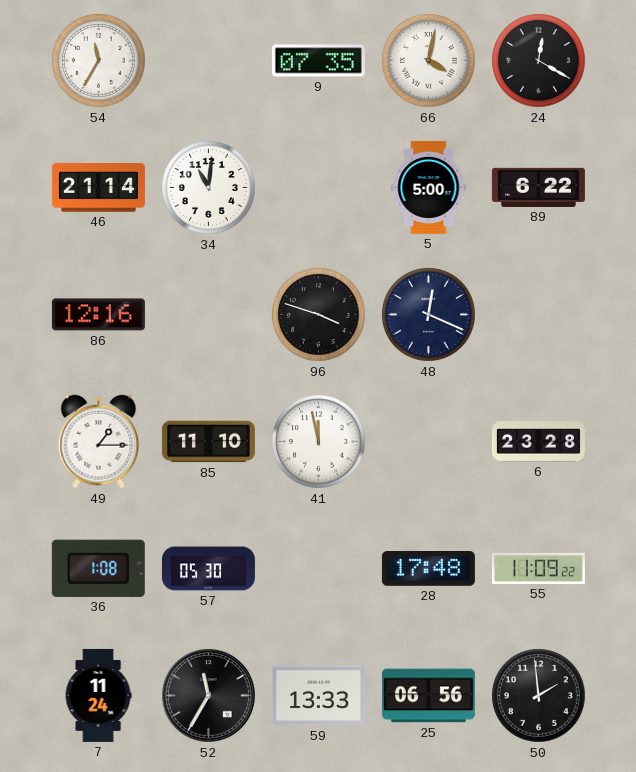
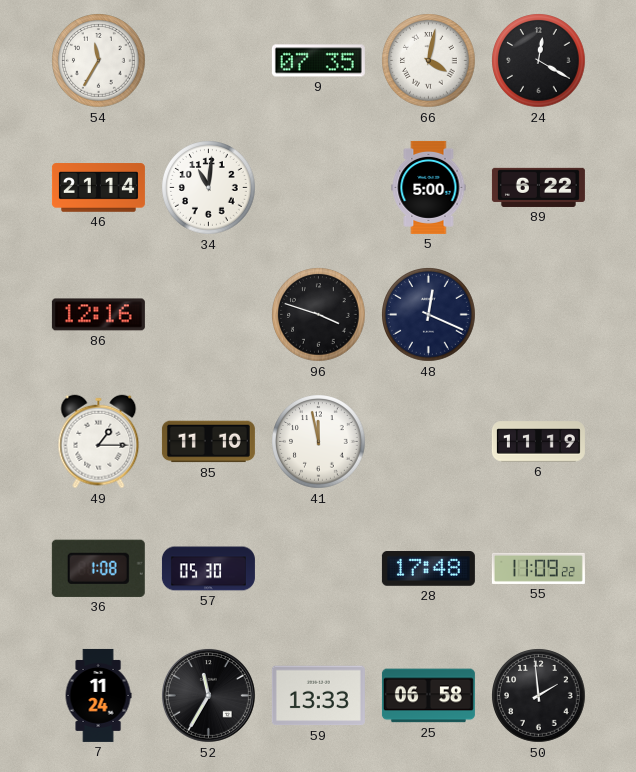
6: 23:28 -> 11:19 (538, 442)
25: 06:56 -> 06:58 (428, 696)
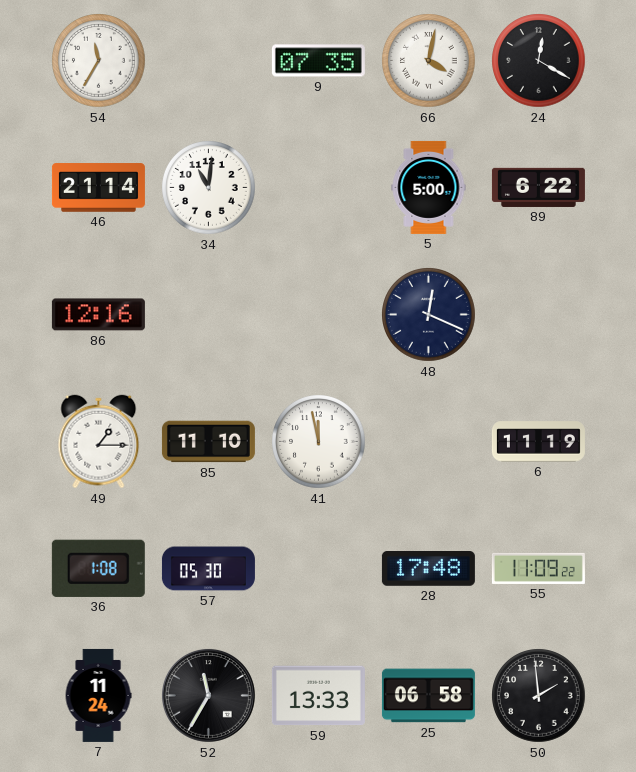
96: 3:48 -> none (319, 315)
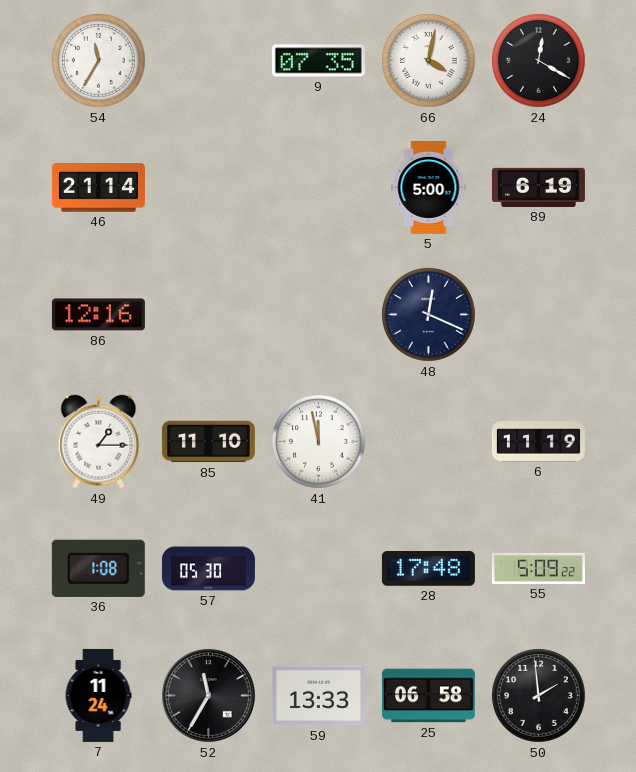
34: 11:01 -> none (209, 188)
89: 6:22 -> 6:19 (538, 187)
55: 11:09 -> 5:09 (538, 568)
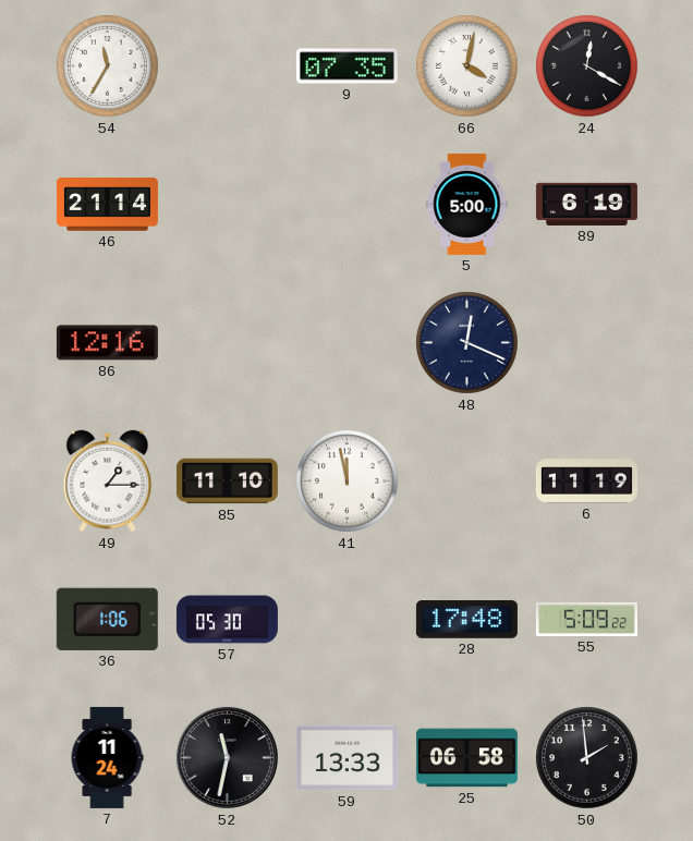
36: 1:08 -> 1:06 (107, 619)
52: 11:35 -> 11:32 (227, 757)
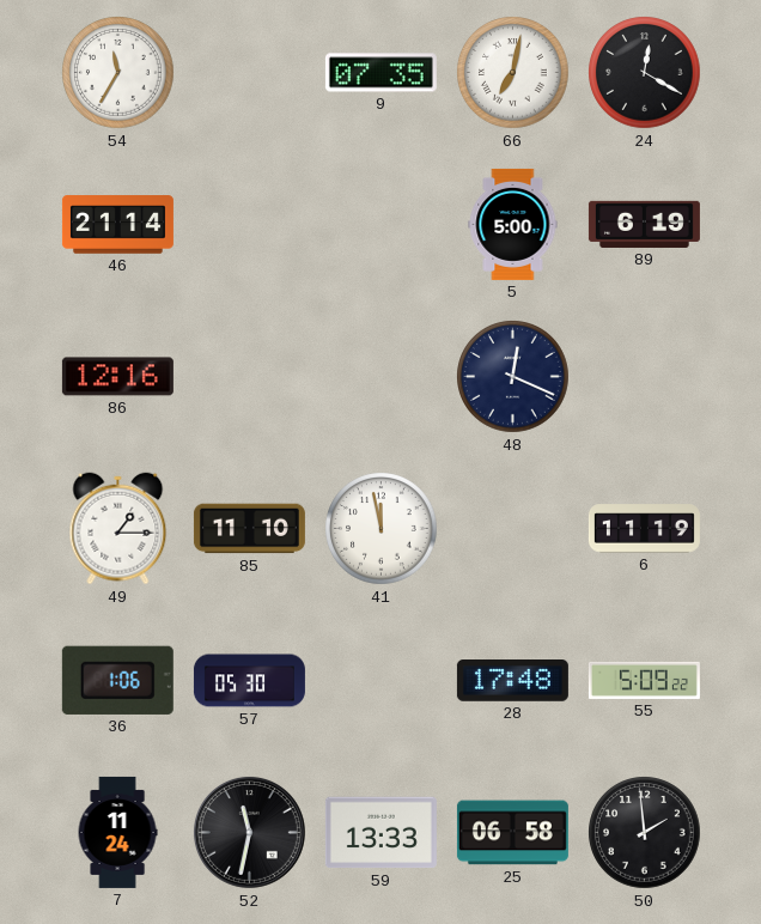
66: 4:02 -> 7:02 (513, 73)
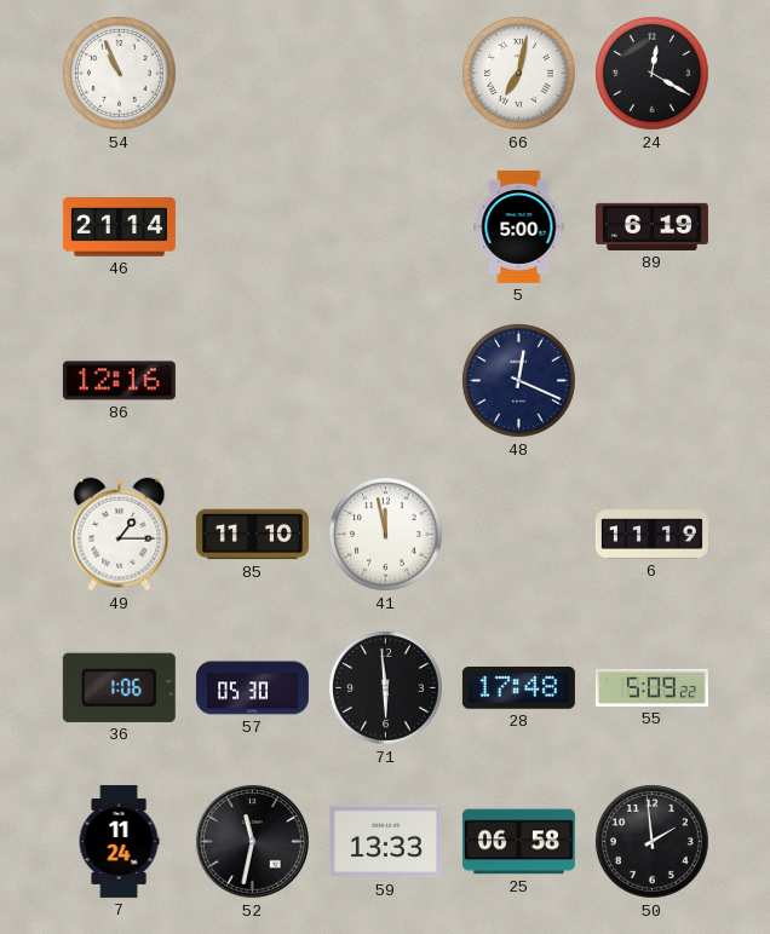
54: 11:35 -> 10:56 (120, 74)
9: 07:35 -> none (380, 73)
71: none -> 5:59 (386, 688)
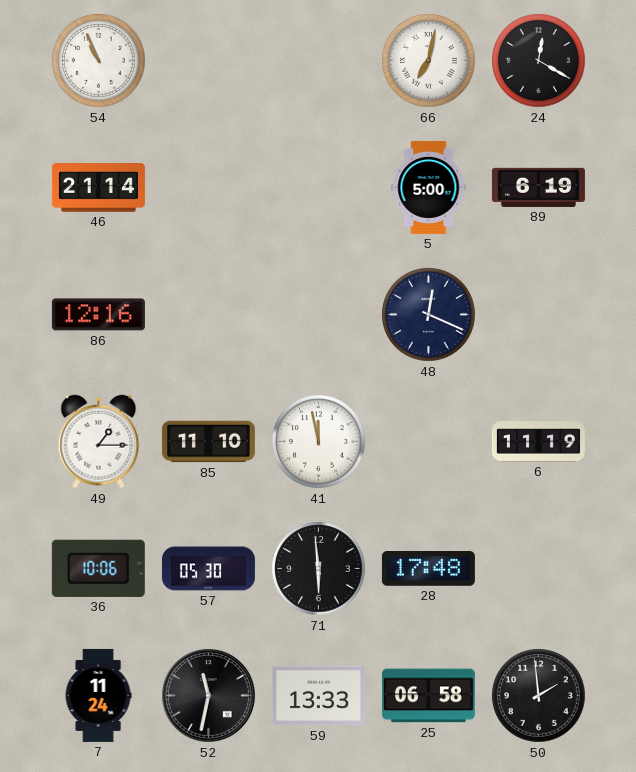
36: 1:06 -> 10:06 (98, 568)
55: 5:09 -> none (651, 687)
